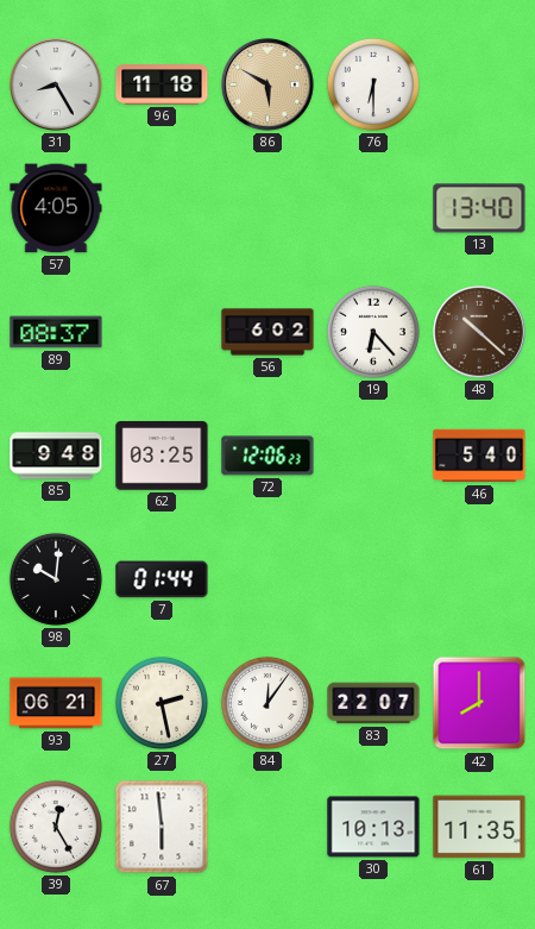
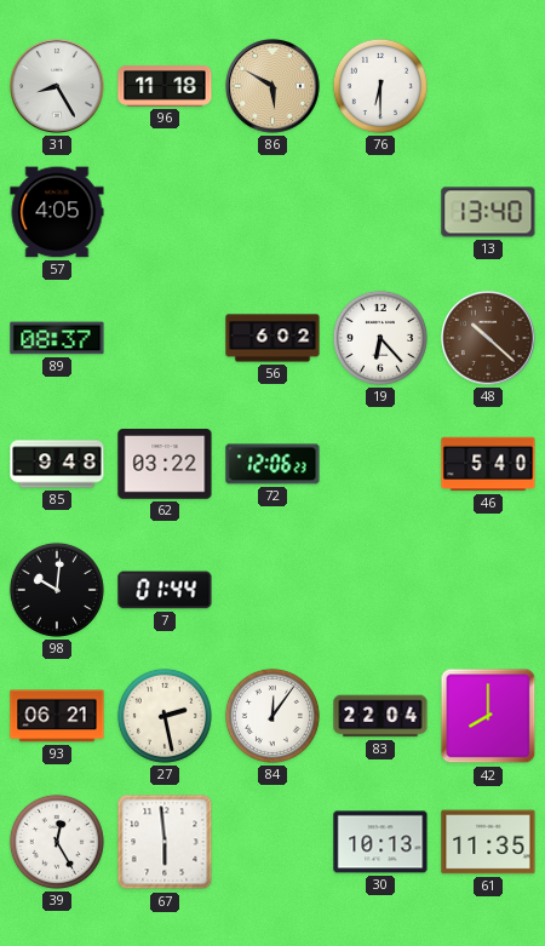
62: 03:25 -> 03:22 (165, 464)
83: 22:07 -> 22:04 (380, 716)
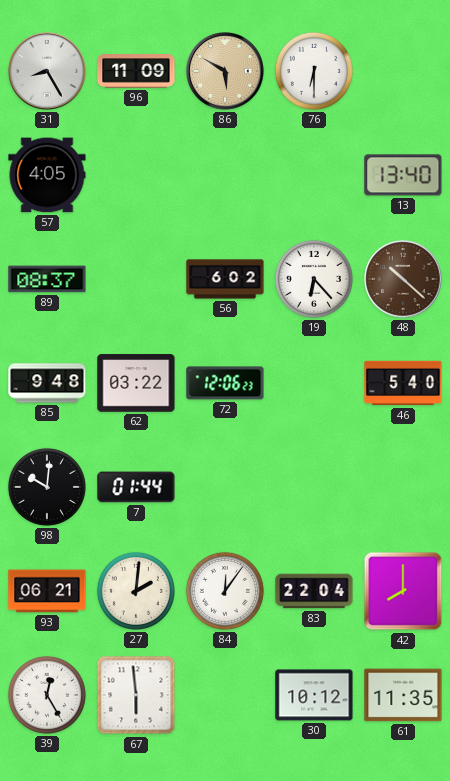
96: 11:18 -> 11:09 (136, 71)
27: 2:28 -> 2:01 (136, 591)
30: 10:13 -> 10:12 (314, 695)
